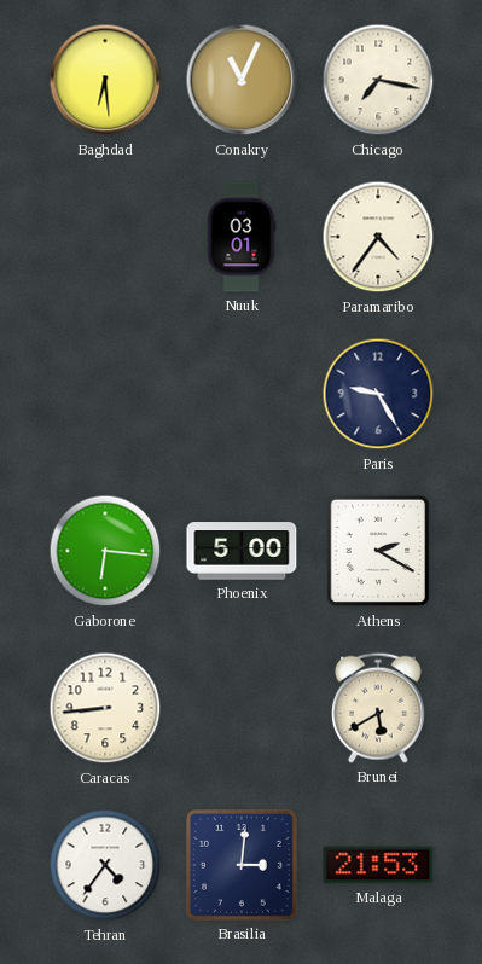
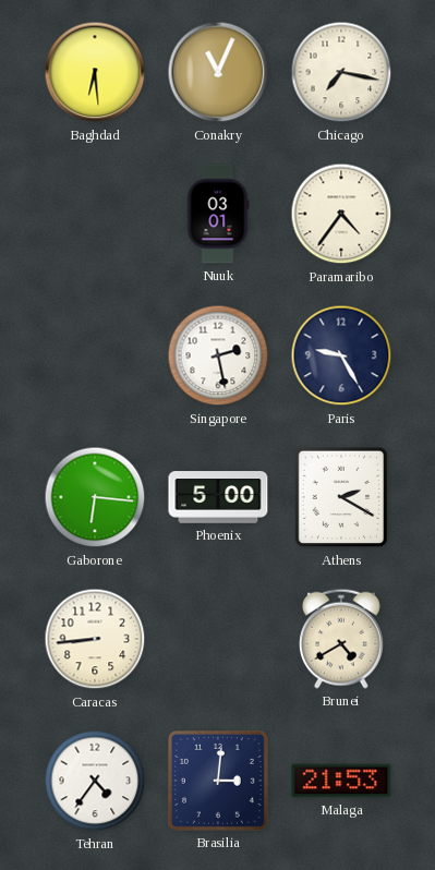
Singapore: none -> 2:28 (218, 355)
Brunei: 5:40 -> 4:40 (341, 639)
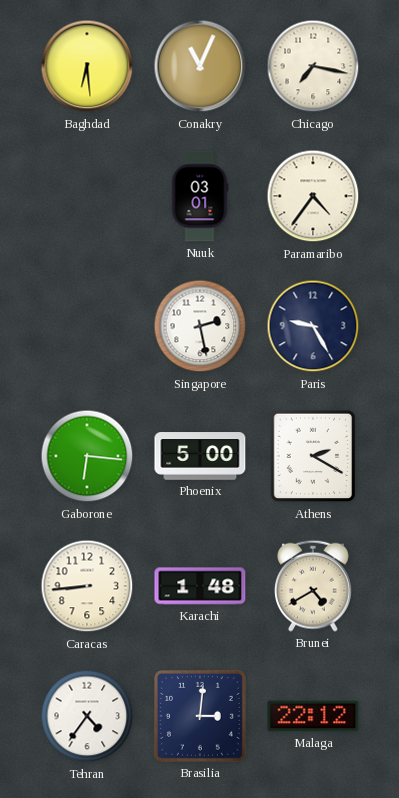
Karachi: none -> 1:48 (200, 586)
Malaga: 21:53 -> 22:12 (313, 716)
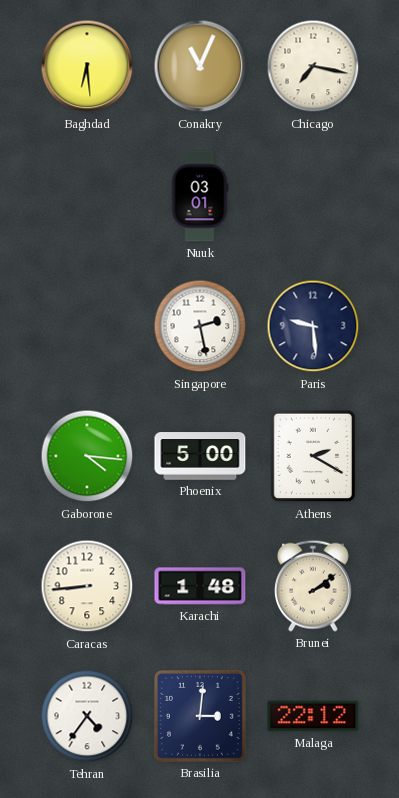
Paramaribo: 4:36 -> none (313, 196)
Paris: 9:25 -> 9:29 (313, 326)
Gaborone: 6:16 -> 4:16 (87, 456)
Brunei: 4:40 -> 2:09 (313, 586)
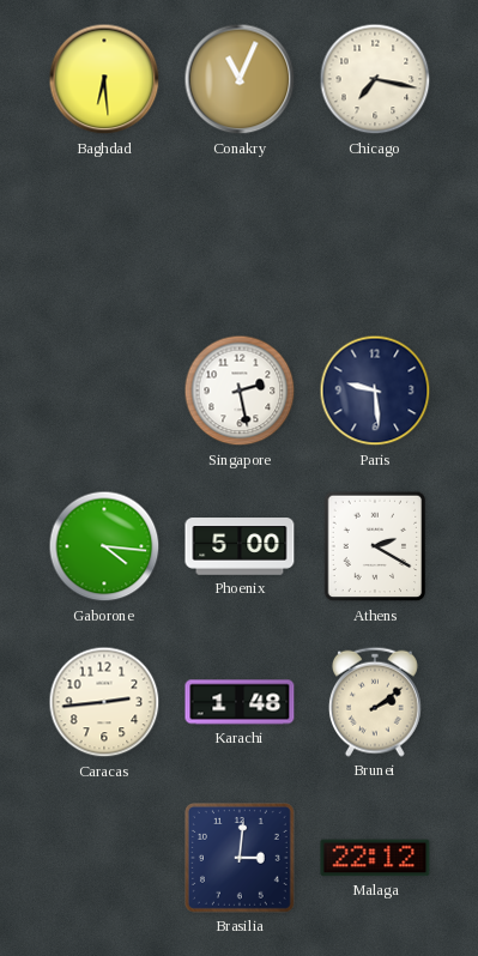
Nuuk: 03:01 -> none (200, 196)
Caracas: 8:44 -> 2:44 (104, 702)
Tehran: 4:36 -> none (87, 716)
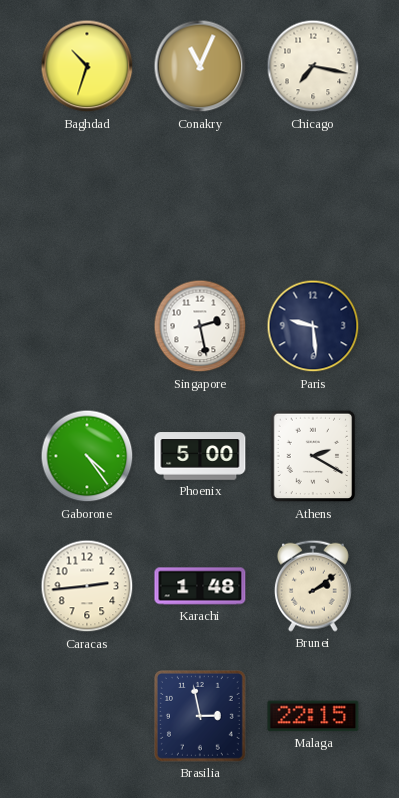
Baghdad: 6:29 -> 10:33 (87, 66)
Gaborone: 4:16 -> 4:24 (87, 456)
Brasilia: 3:01 -> 2:58 (200, 716)
Malaga: 22:12 -> 22:15 (313, 716)
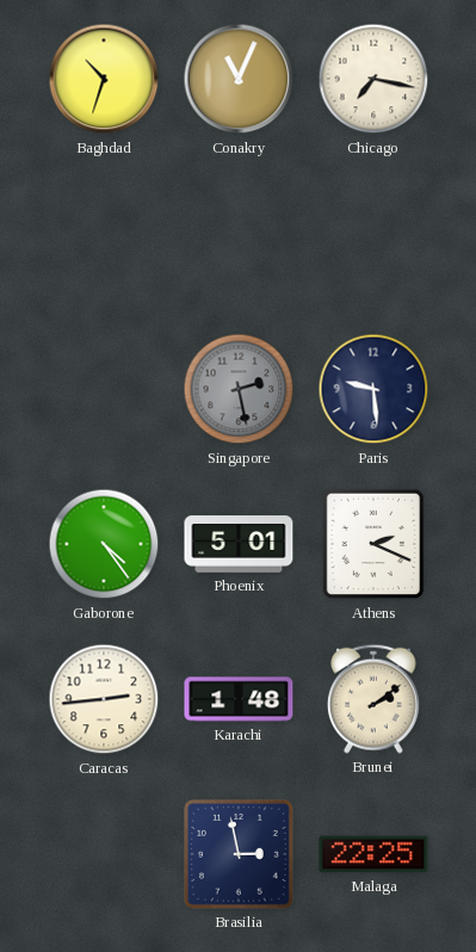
Singapore dial: white -> grey (239, 389)
Phoenix: 5:00 -> 5:01 (239, 544)
Athens: 2:20 -> 2:19 (373, 544)
Malaga: 22:15 -> 22:25 (373, 854)
